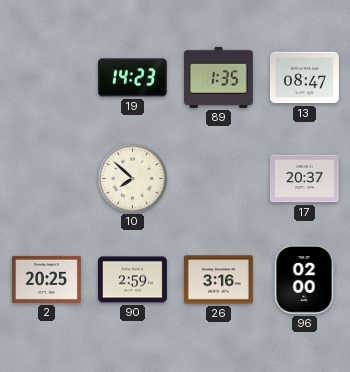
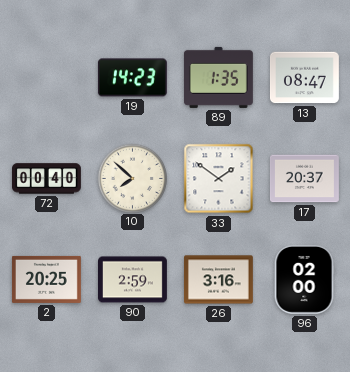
72: none -> 00:40 (47, 179)
33: none -> 1:51 (219, 179)
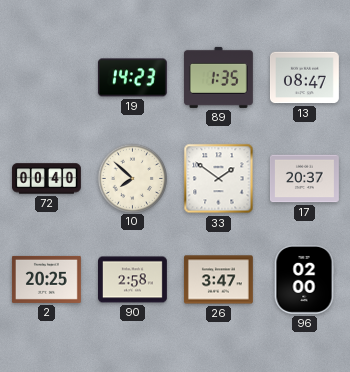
90: 2:59 -> 2:58 (133, 280)
26: 3:16 -> 3:47 (218, 280)
